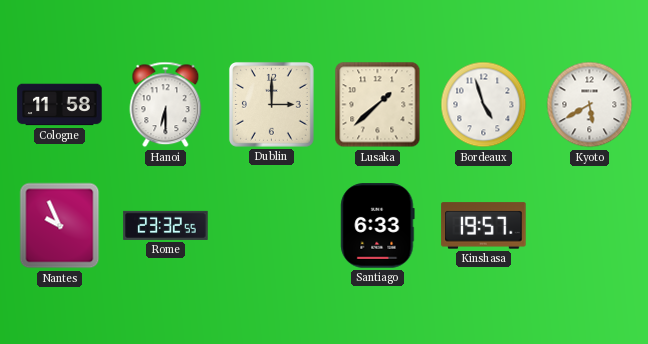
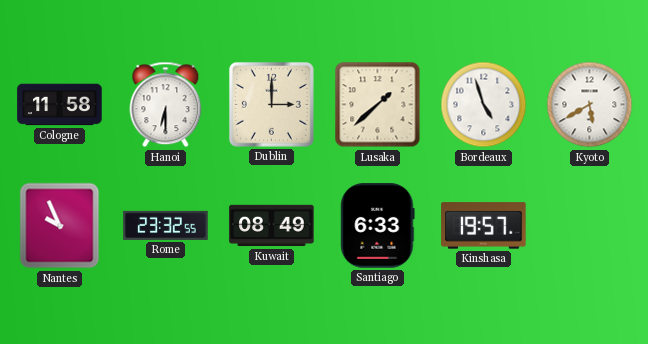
Kuwait: none -> 08:49 (272, 226)
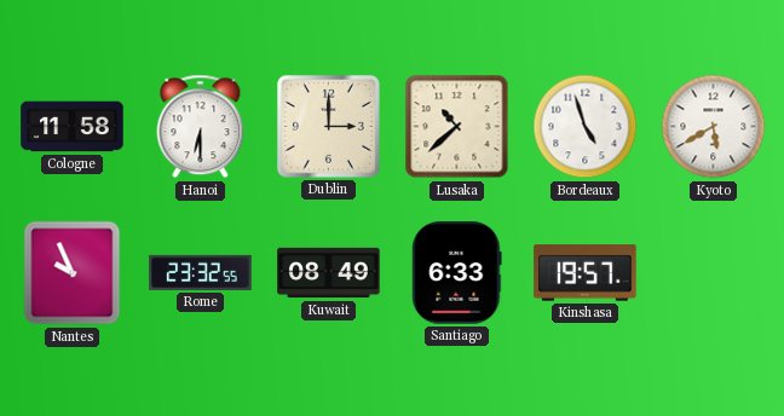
Lusaka: 1:38 -> 10:38 (457, 127)
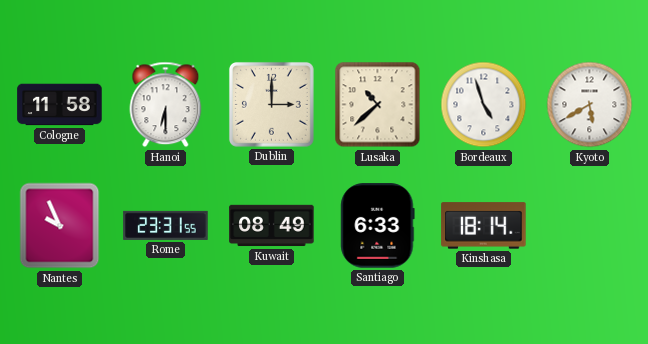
Rome: 23:32 -> 23:31 (166, 225)
Kinshasa: 19:57 -> 18:14 (484, 226)
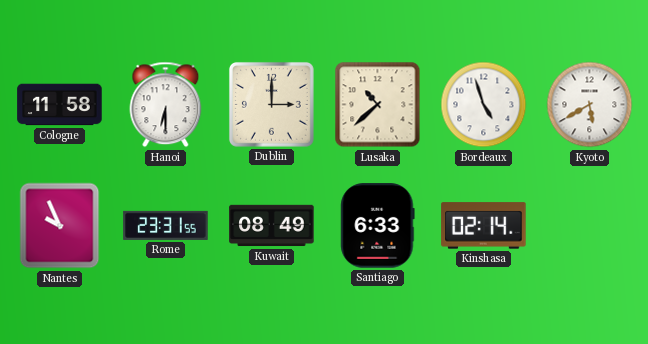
Kinshasa: 18:14 -> 02:14 (484, 226)
